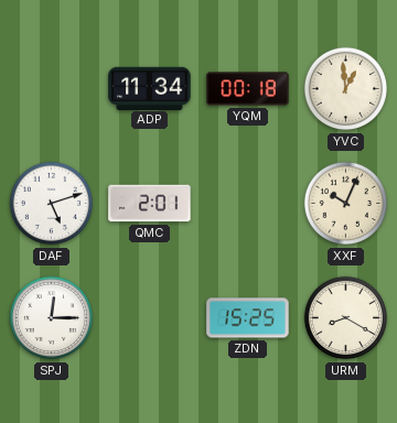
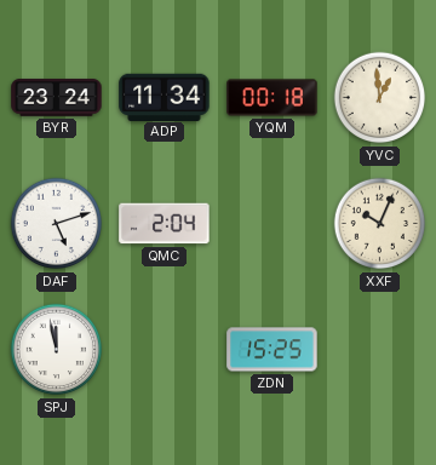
BYR: none -> 23:24 (57, 98)
QMC: 2:01 -> 2:04 (165, 224)
SPJ: 12:15 -> 11:58 (57, 350)
URM: 8:20 -> none (346, 318)
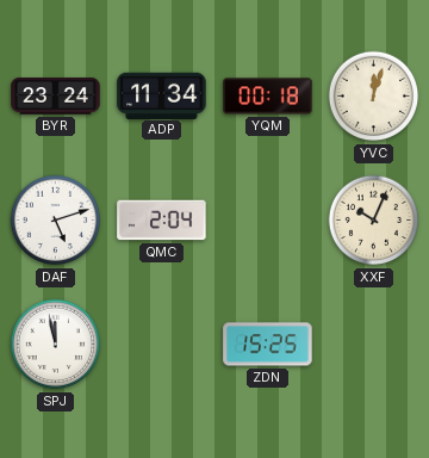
YVC: 12:59 -> 12:03 (374, 97)
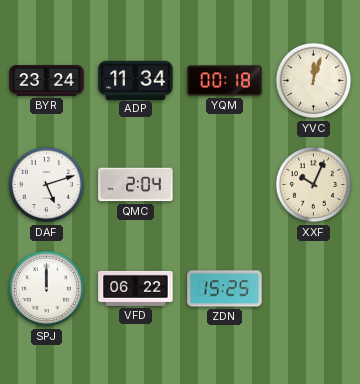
SPJ: 11:58 -> 12:00 (47, 289)
VFD: none -> 06:22 (136, 288)
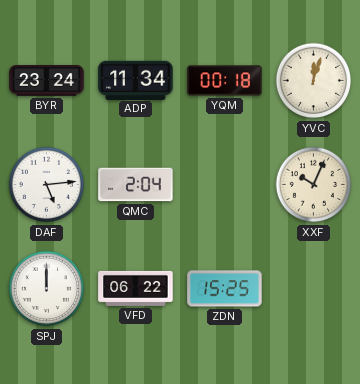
DAF: 5:12 -> 5:14 (47, 185)
